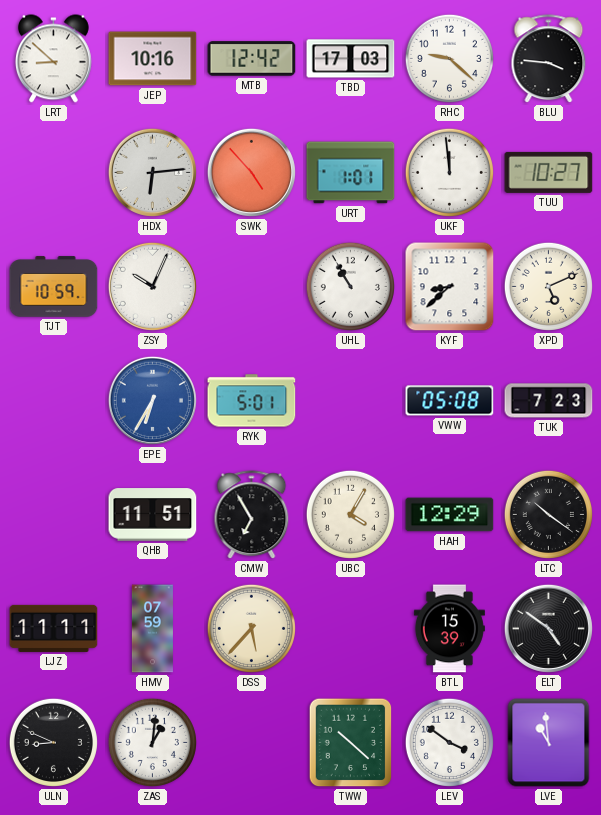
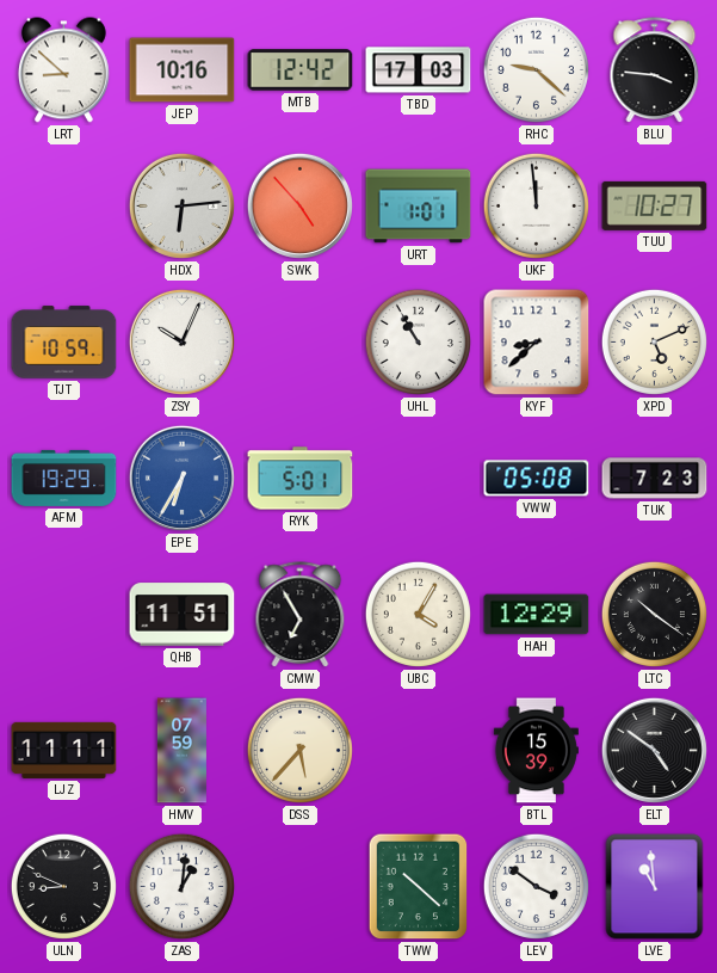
AFM: none -> 19:29 (64, 478)
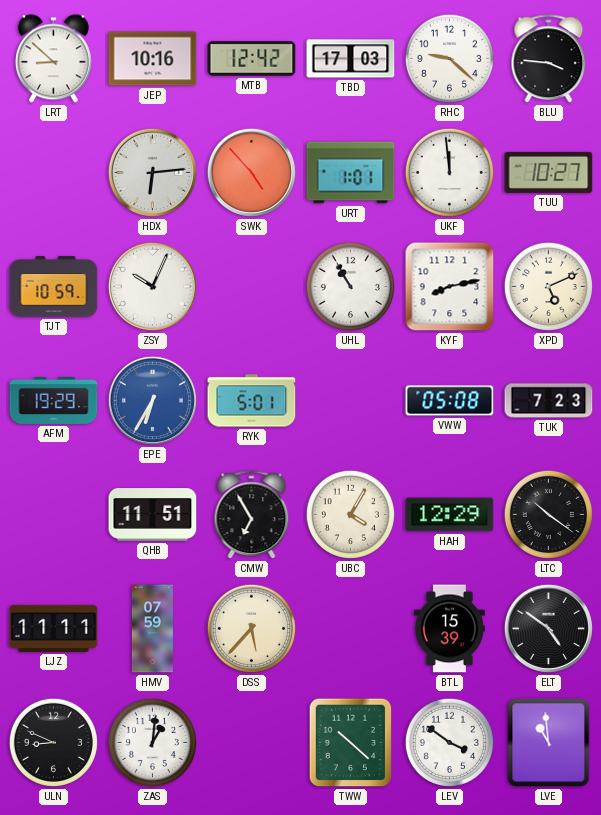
KYF: 8:38 -> 8:13 (450, 287)
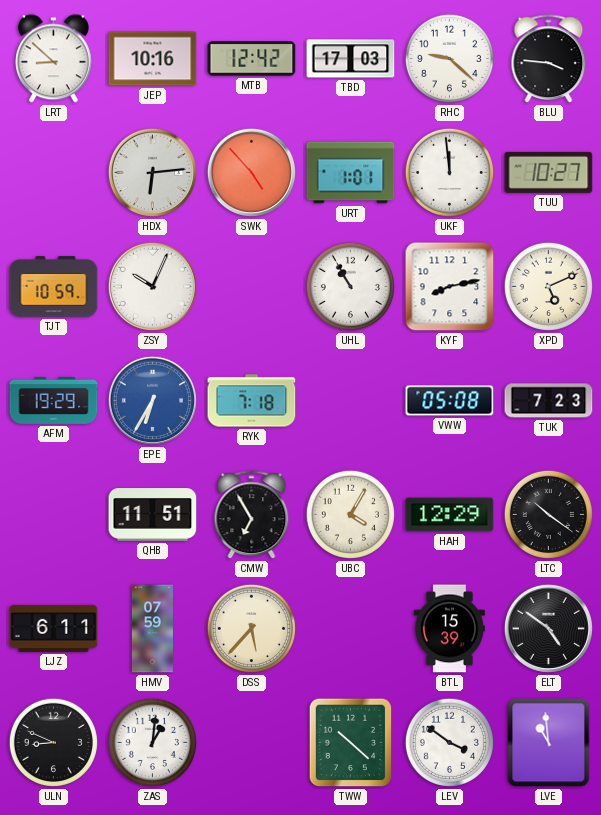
RYK: 5:01 -> 7:18 (252, 401)
LJZ: 11:11 -> 6:11 (54, 628)
